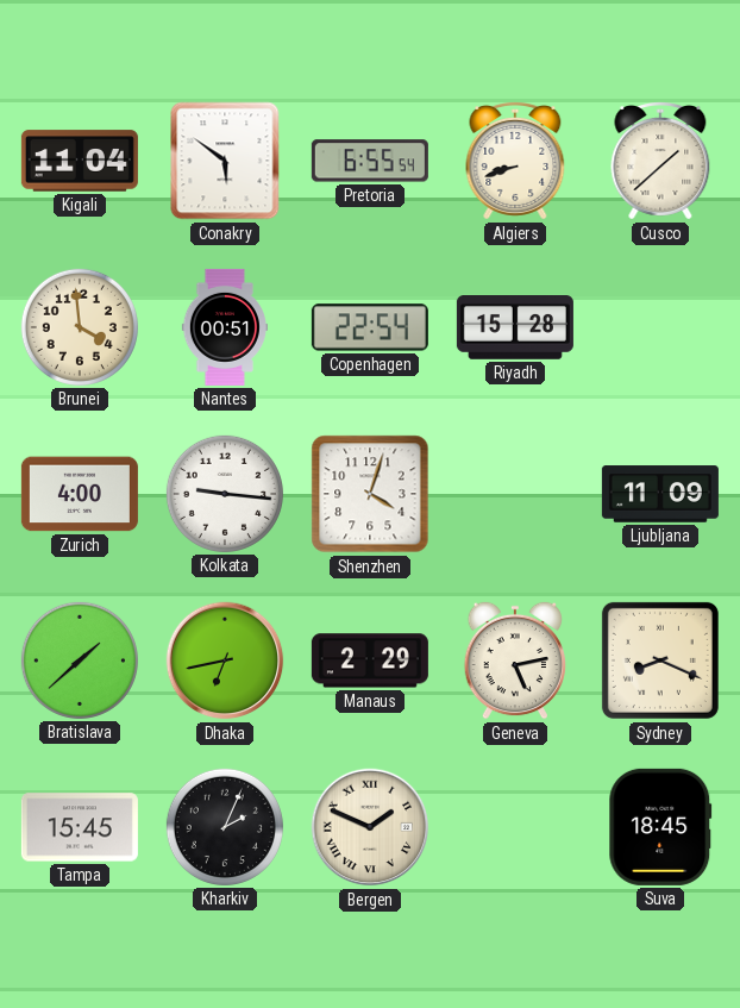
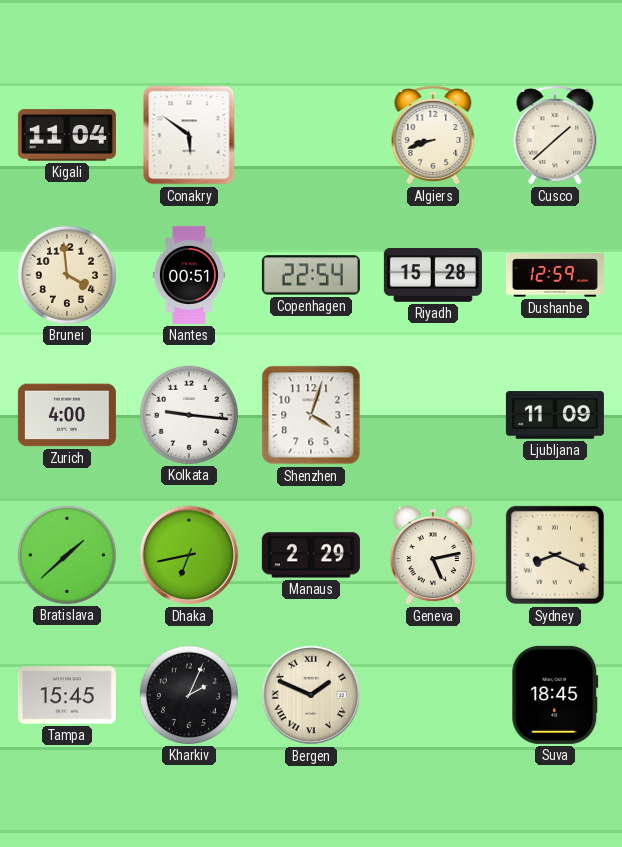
Pretoria: 6:55 -> none (370, 161)
Dushanbe: none -> 12:59 (555, 275)
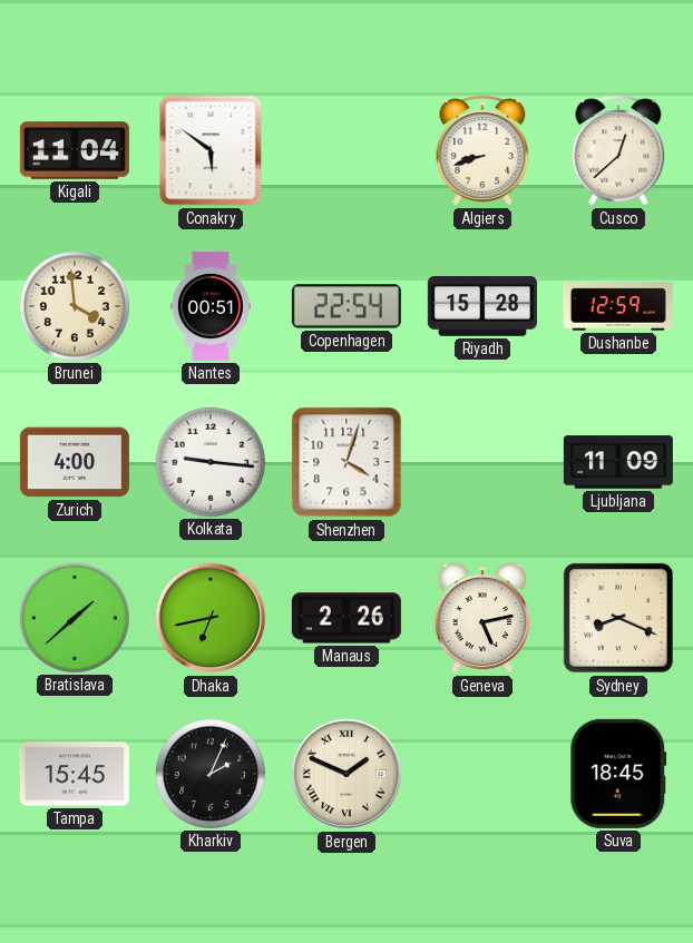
Cusco: 1:38 -> 12:38 (618, 151)
Manaus: 2:29 -> 2:26 (346, 618)
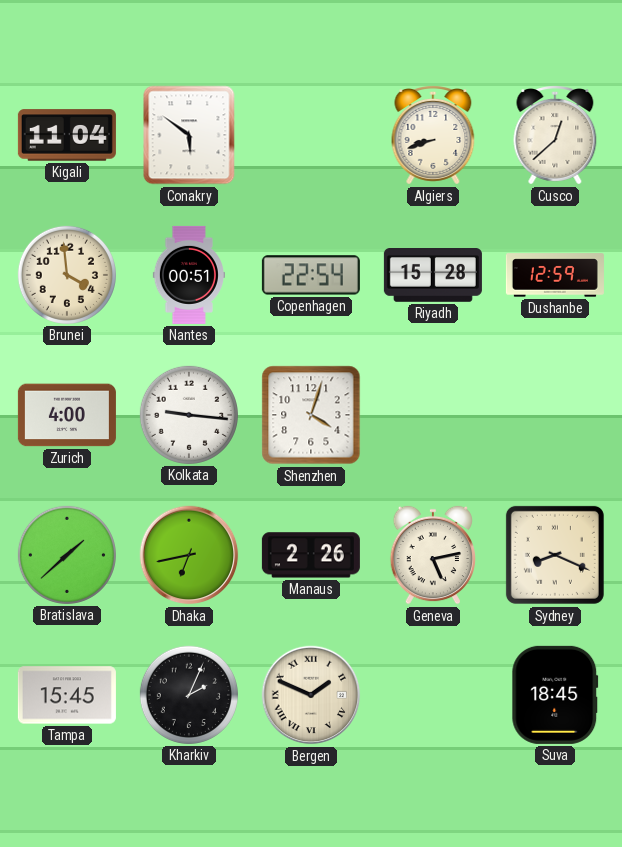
Ljubljana: 11:09 -> none (618, 462)
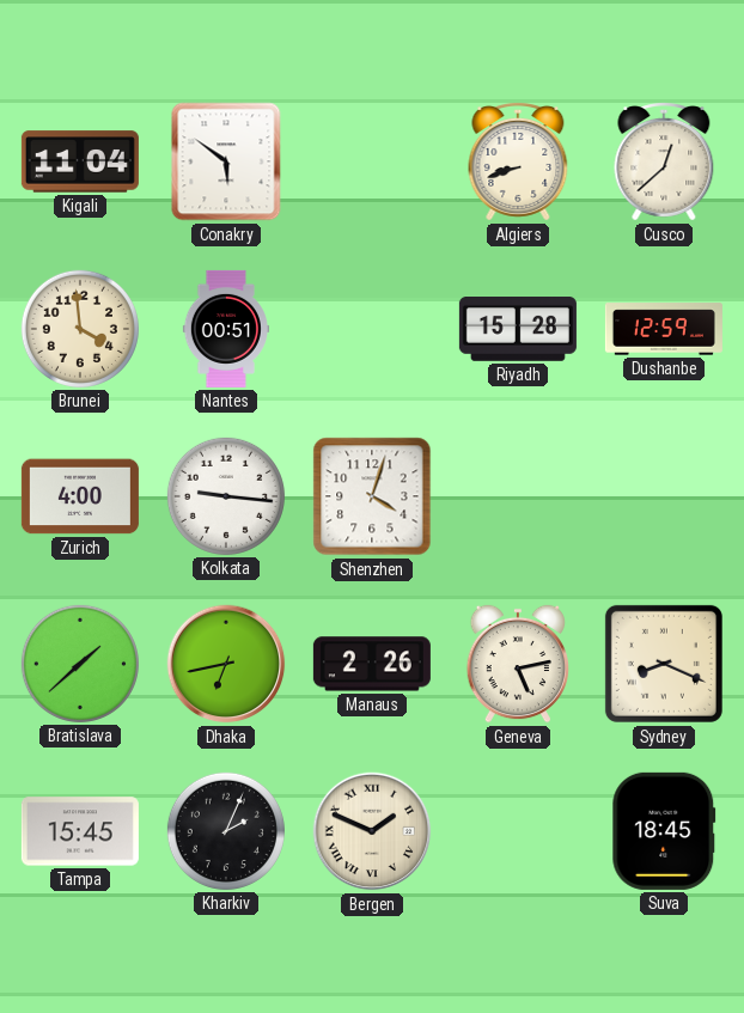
Copenhagen: 22:54 -> none (311, 275)
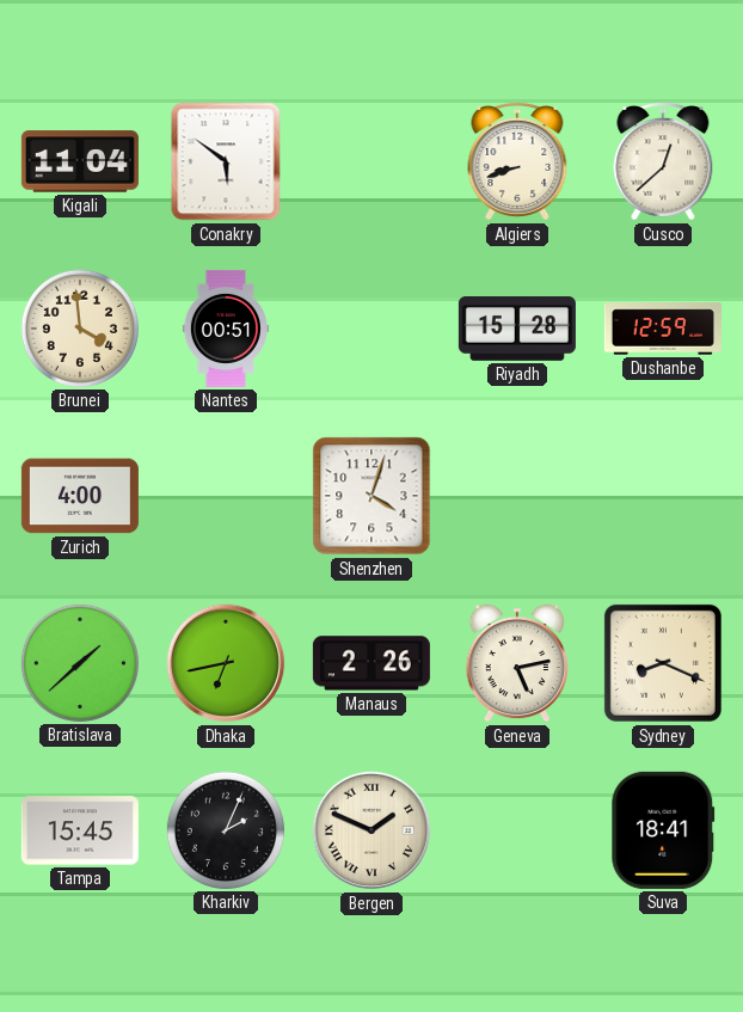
Kolkata: 9:16 -> none (226, 496)
Suva: 18:45 -> 18:41 (663, 830)
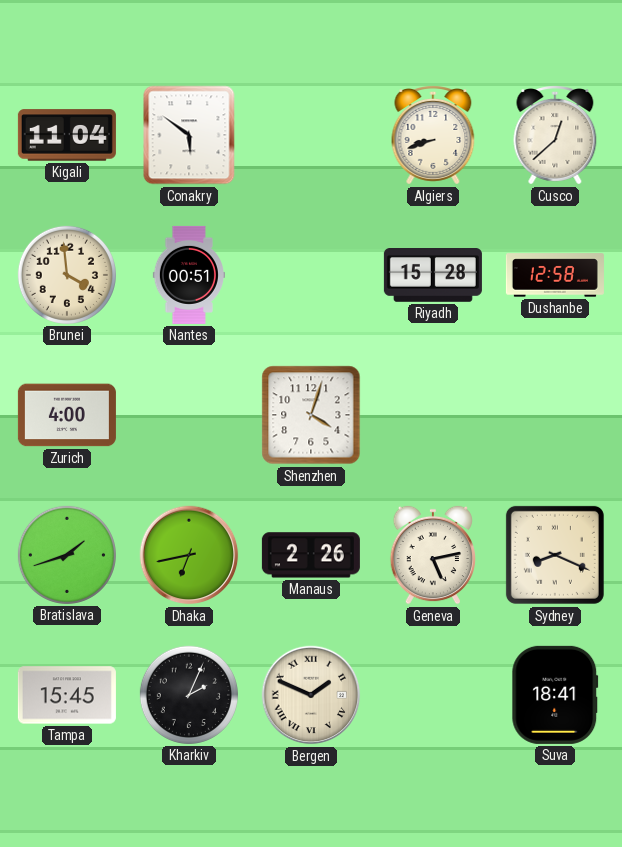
Dushanbe: 12:59 -> 12:58 (555, 275)
Bratislava: 1:38 -> 1:42 (67, 555)
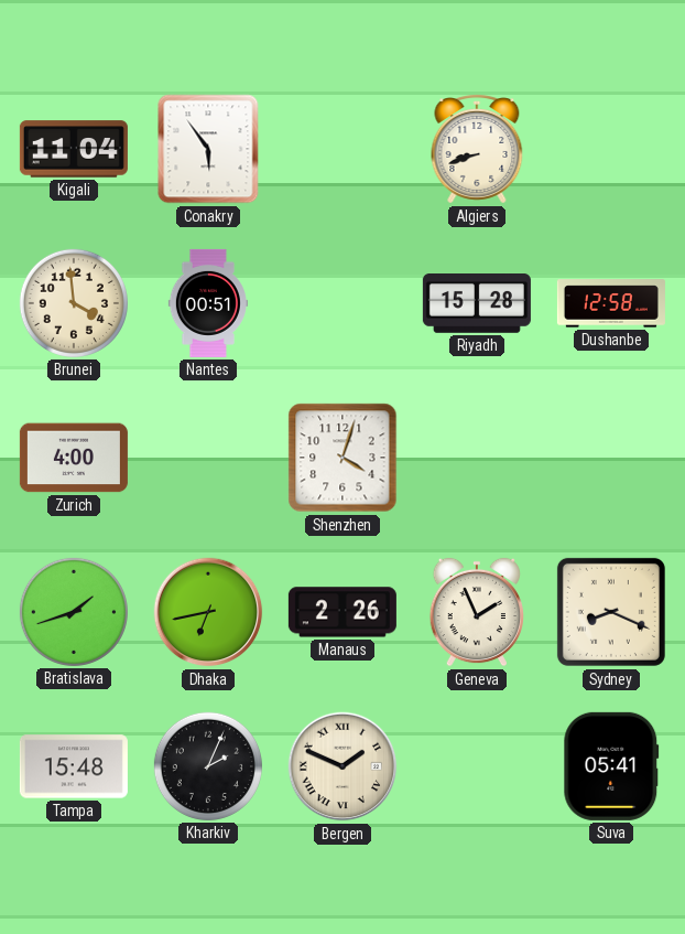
Conakry: 5:51 -> 5:54 (208, 149)
Cusco: 12:38 -> none (555, 136)
Geneva: 5:13 -> 1:56 (476, 612)
Tampa: 15:45 -> 15:48 (74, 766)
Suva: 18:41 -> 05:41 (611, 766)
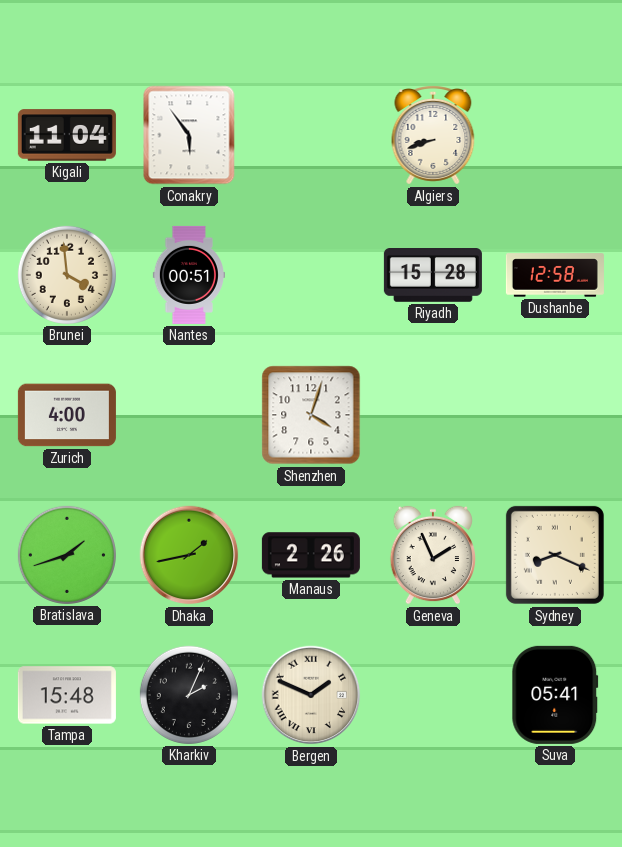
Dhaka: 6:43 -> 1:43 (189, 555)
